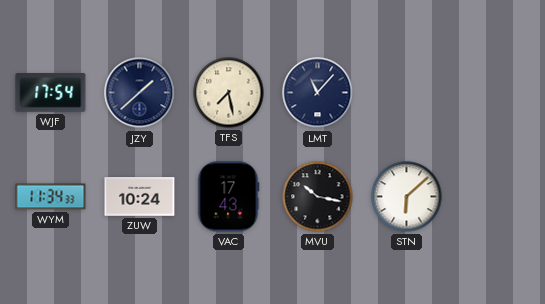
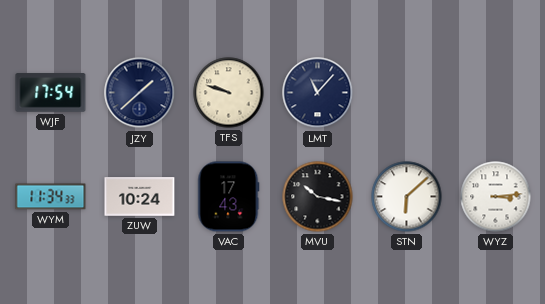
TFS: 7:28 -> 9:48 (229, 93)
WYZ: none -> 3:14 (496, 197)
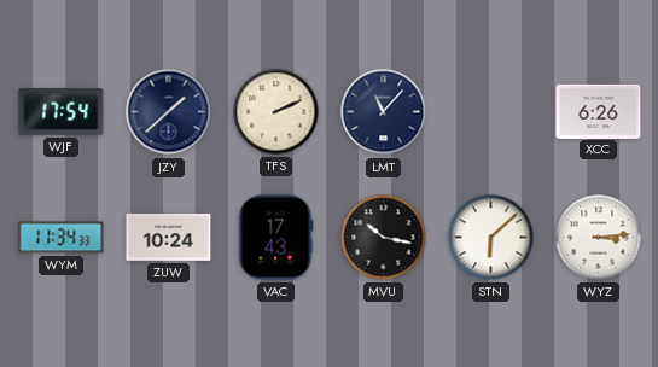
TFS: 9:48 -> 2:11 (276, 112)
XCC: none -> 6:26 (599, 111)
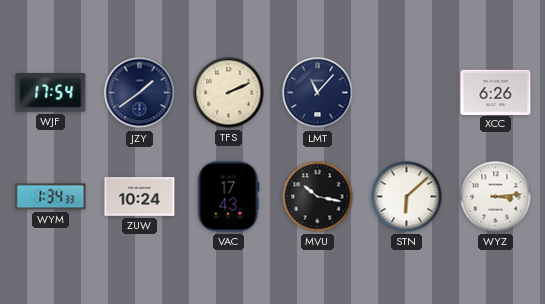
JZY: 1:38 -> 1:39 (140, 93)
WYM: 11:34 -> 1:34 (51, 197)
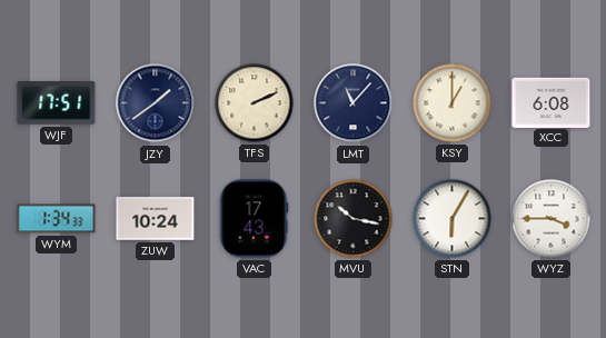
WJF: 17:54 -> 17:51 (57, 103)
KSY: none -> 1:00 (453, 103)
XCC: 6:26 -> 6:08 (552, 102)
STN: 6:08 -> 6:05 (453, 219)
WYZ: 3:14 -> 3:45 (552, 219)
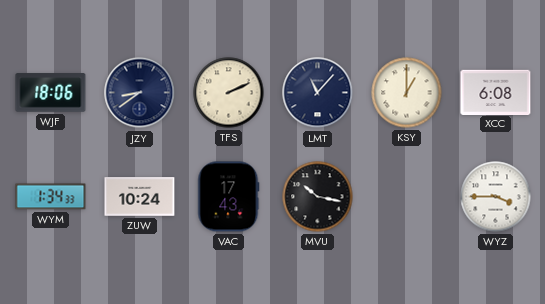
WJF: 17:51 -> 18:06 (51, 93)
JZY: 1:39 -> 8:39 (140, 93)
STN: 6:05 -> none (453, 219)
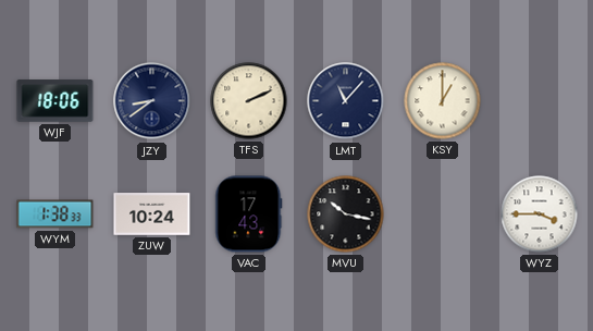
XCC: 6:08 -> none (496, 92)
WYM: 1:34 -> 1:38 (55, 214)
